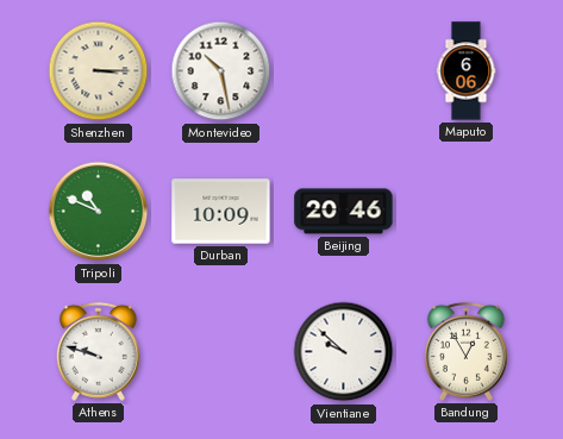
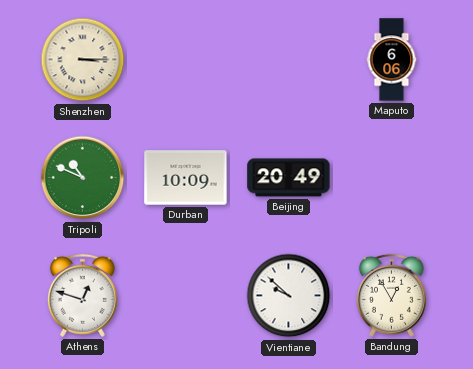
Montevideo: 10:28 -> none (221, 71)
Beijing: 20:46 -> 20:49 (289, 178)
Athens: 9:48 -> 12:48 (82, 295)
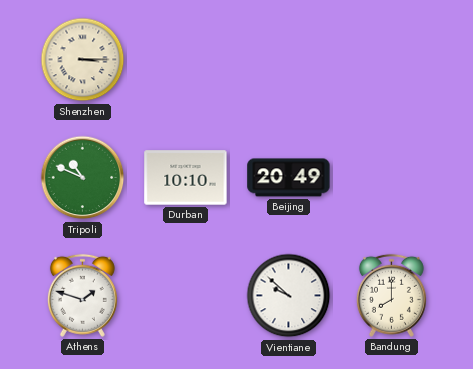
Maputo: 6:06 -> none (392, 60)
Durban: 10:09 -> 10:10 (186, 178)
Athens: 12:48 -> 1:48 (82, 295)
Bandung: 12:55 -> 8:00 (391, 295)
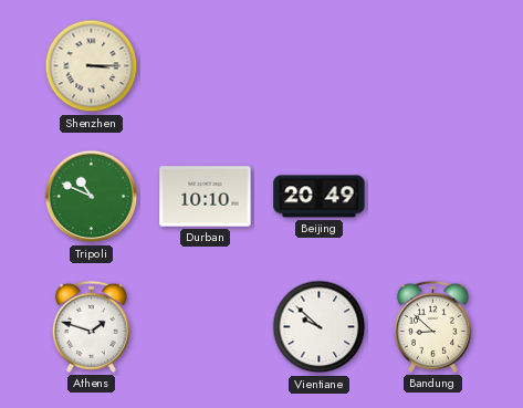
Bandung: 8:00 -> 8:52 (432, 326)
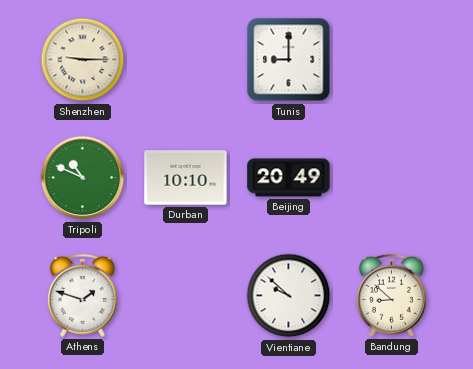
Shenzhen: 3:15 -> 9:15 (83, 60)
Tunis: none -> 9:00 (289, 60)
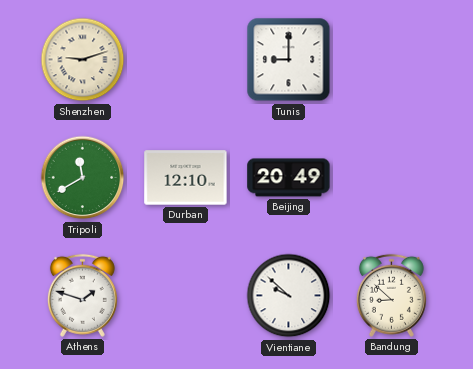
Shenzhen: 9:15 -> 9:12 (83, 60)
Tripoli: 10:49 -> 11:40 (83, 178)
Durban: 10:10 -> 12:10 (186, 178)
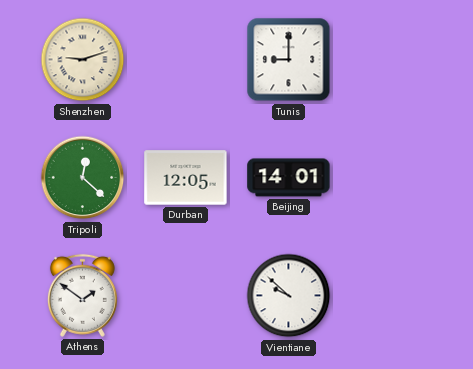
Tripoli: 11:40 -> 12:22 (83, 178)
Durban: 12:10 -> 12:05 (186, 178)
Beijing: 20:49 -> 14:01 (289, 178)
Athens: 1:48 -> 1:51 (82, 295)
Bandung: 8:52 -> none (391, 295)
